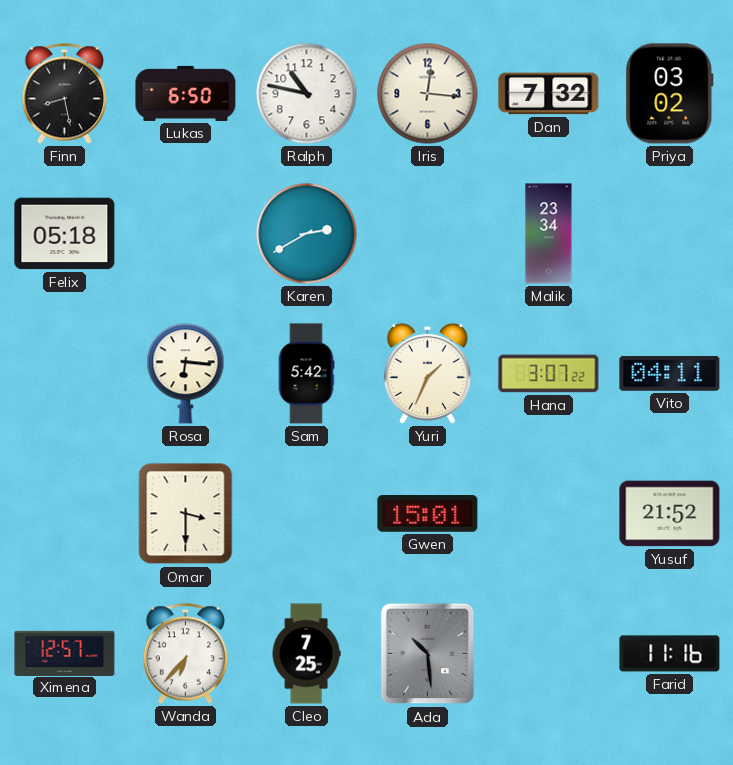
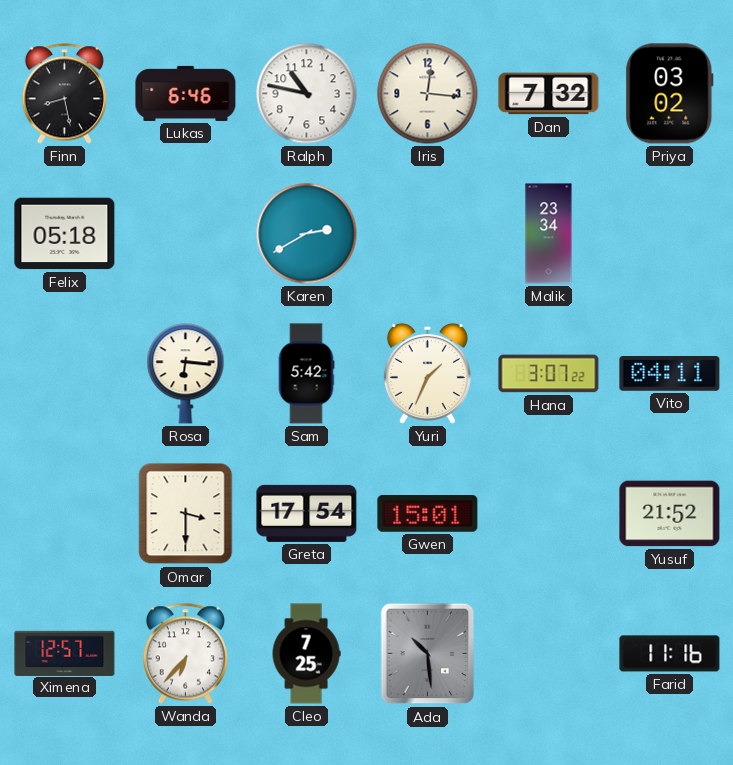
Lukas: 6:50 -> 6:46 (186, 93)
Greta: none -> 17:54 (307, 513)
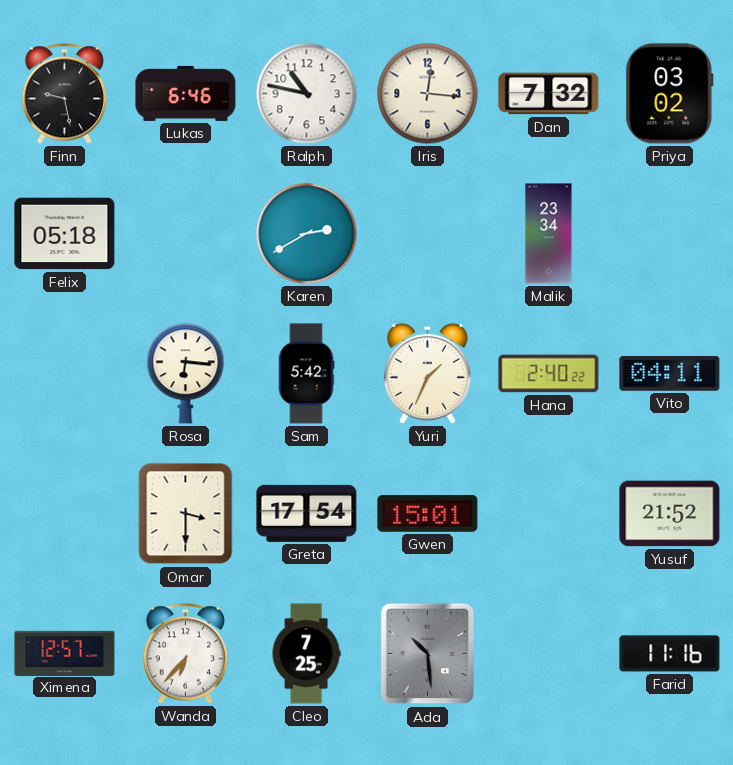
Finn: 8:28 -> 9:28 (64, 94)
Hana: 3:07 -> 2:40 (549, 374)
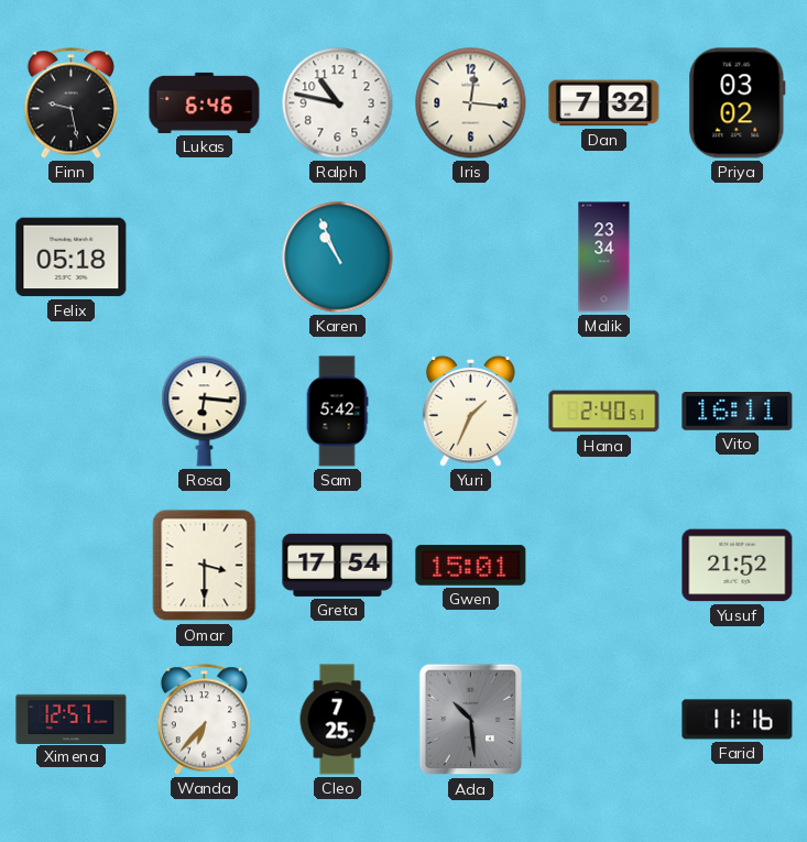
Karen: 2:40 -> 10:56 (338, 258)
Hana: 2:40:22 -> 2:40:51 (604, 412)
Vito: 04:11 -> 16:11 (738, 412)
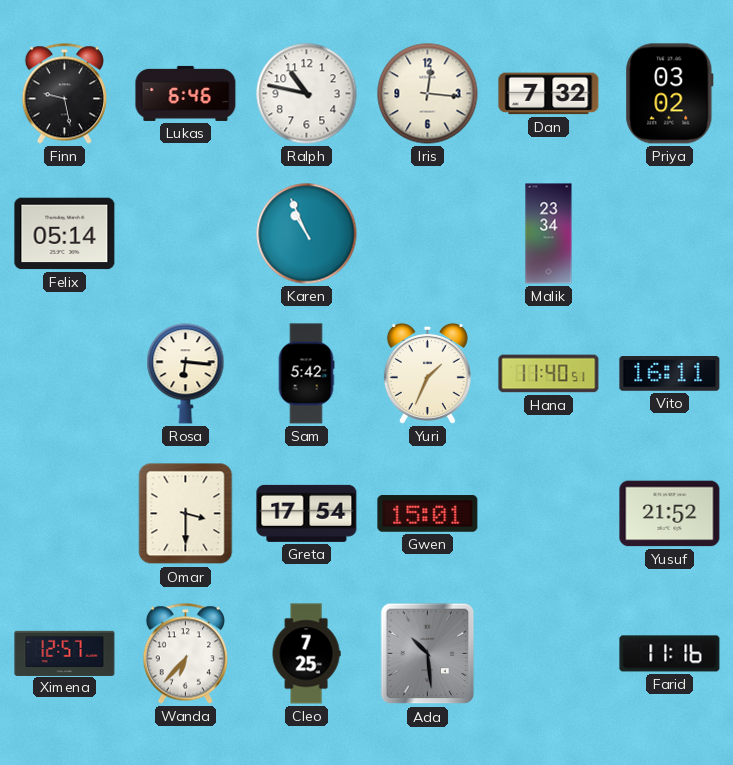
Felix: 05:18 -> 05:14 (65, 234)
Hana: 2:40 -> 11:40 (549, 374)
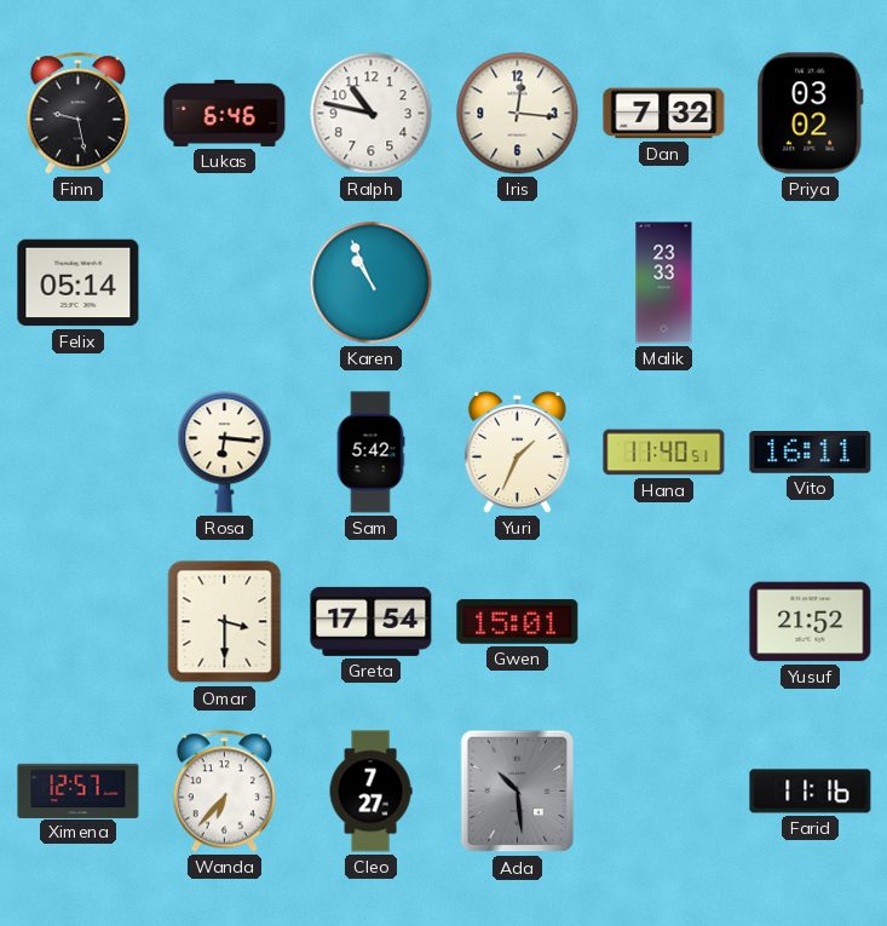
Malik: 23:34 -> 23:33 (664, 283)
Cleo: 7:25 -> 7:27 (370, 792)
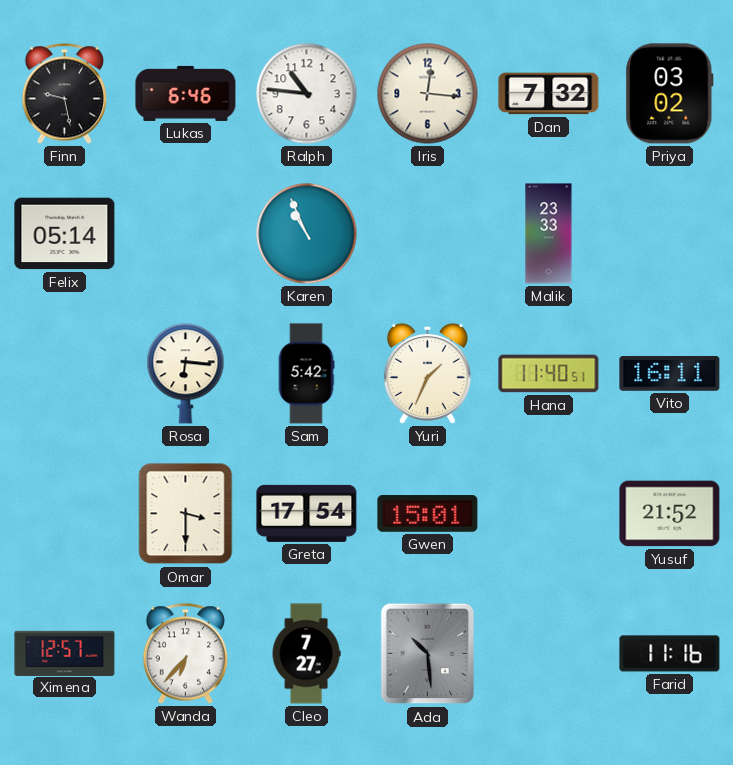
Ralph: 10:47 -> 10:46 (307, 94)
